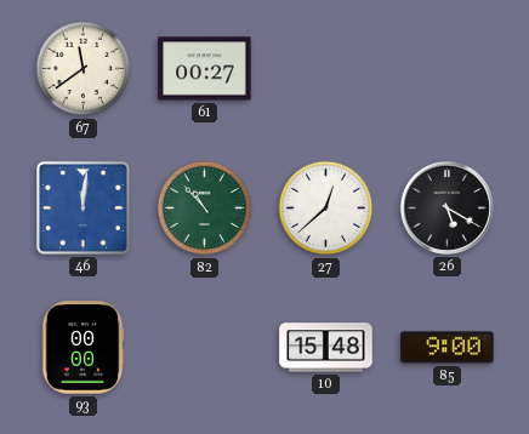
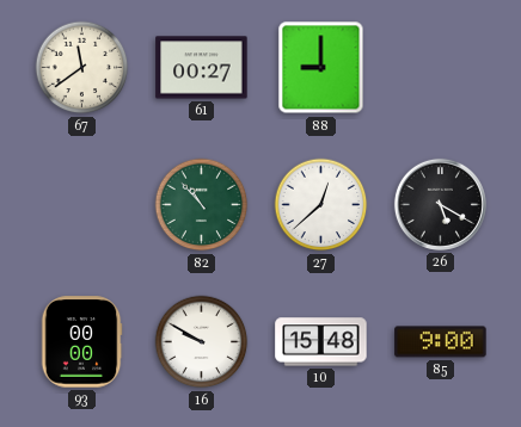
88: none -> 9:00 (321, 68)
46: 12:01 -> none (83, 207)
16: none -> 9:50 (202, 342)
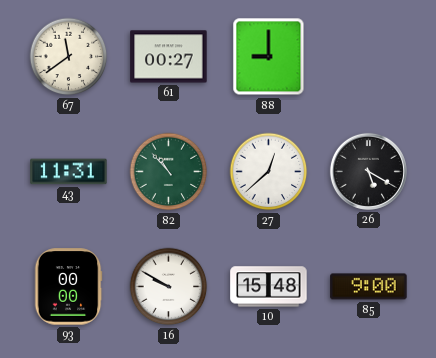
43: none -> 11:31 (69, 172)
